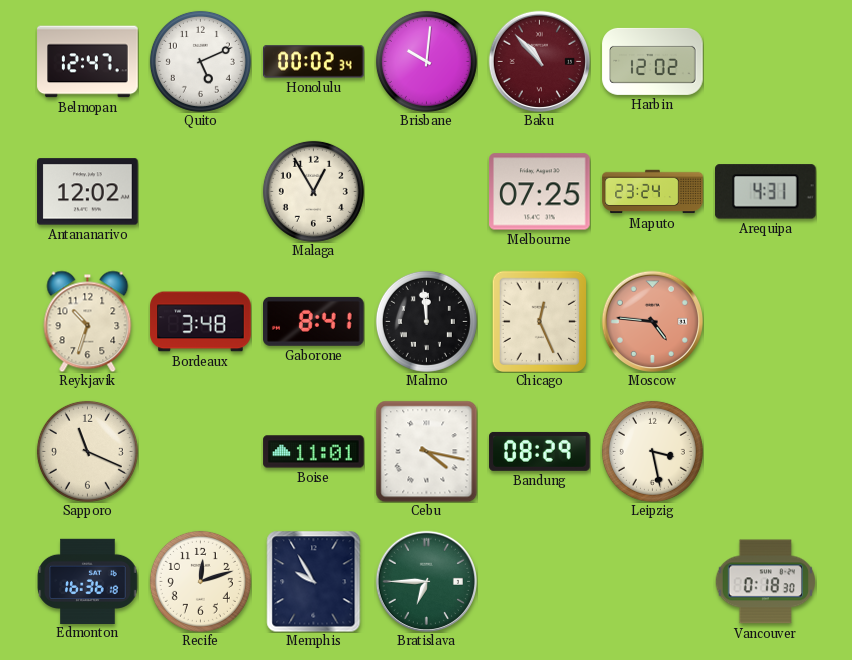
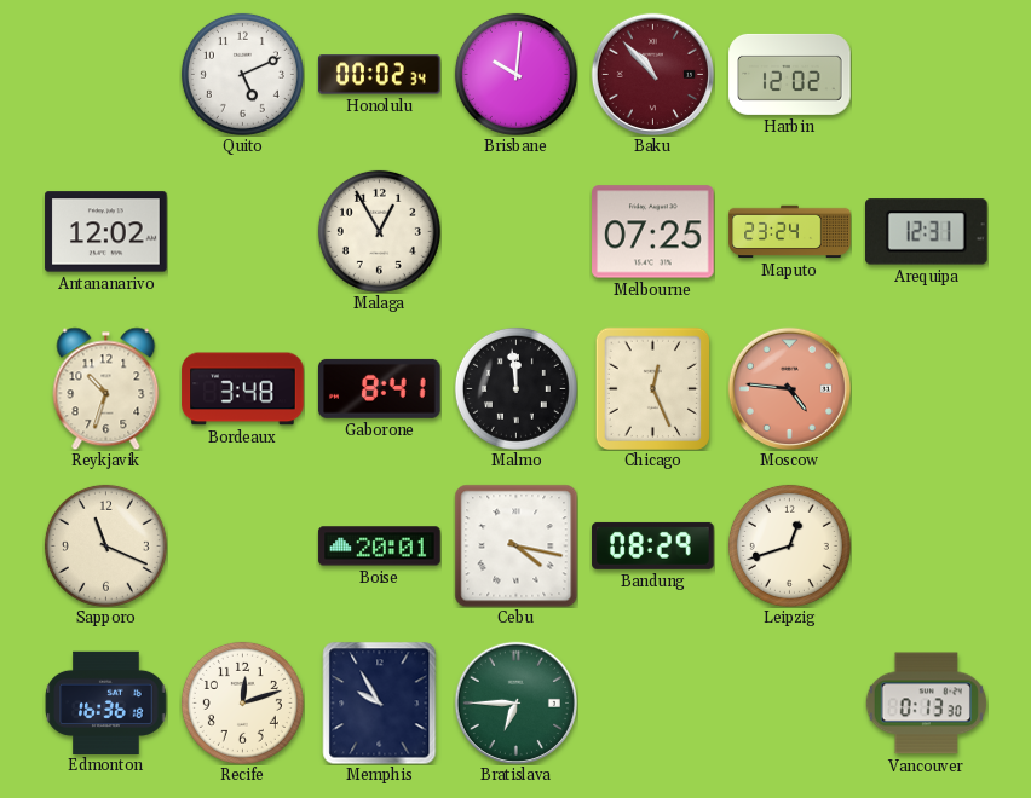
Belmopan: 12:47 -> none (88, 62)
Arequipa: 4:31 -> 12:31 (927, 232)
Boise: 11:01 -> 20:01 (380, 547)
Leipzig: 3:28 -> 12:42 (789, 545)
Vancouver: 0:18 -> 0:13 (926, 704)
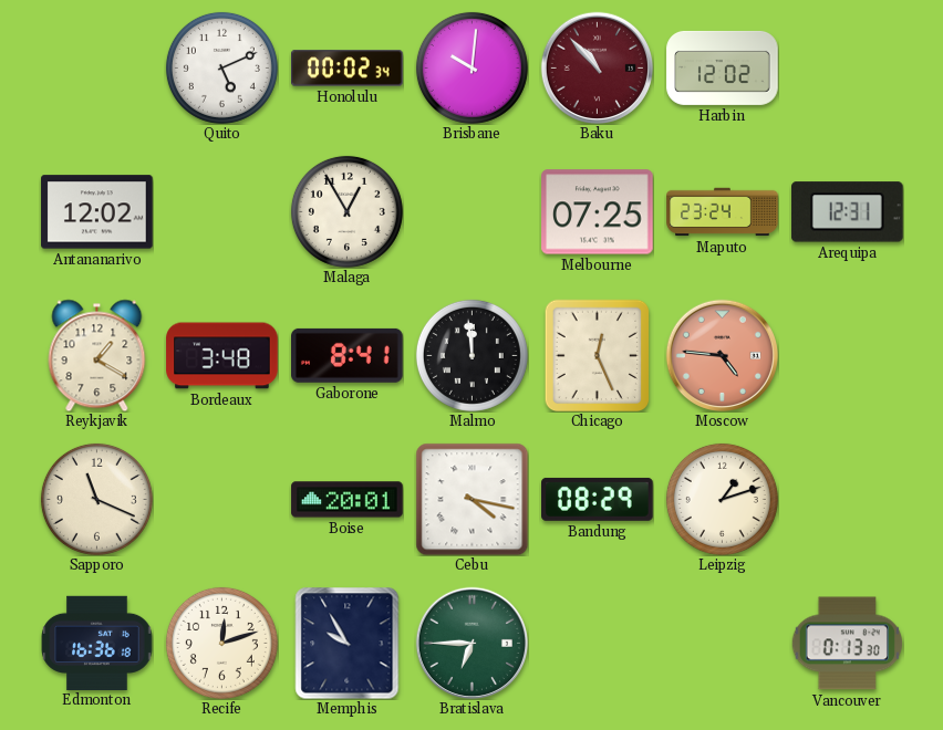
Reykjavik: 10:33 -> 1:20 (97, 355)
Leipzig: 12:42 -> 1:12 (722, 499)
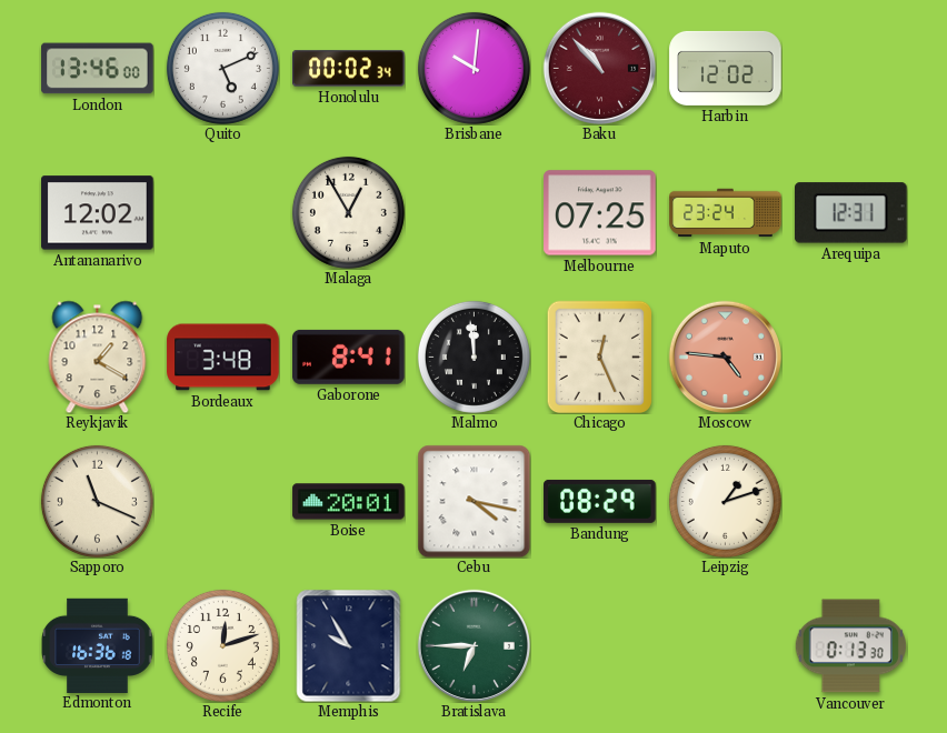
London: none -> 13:46 (98, 69)
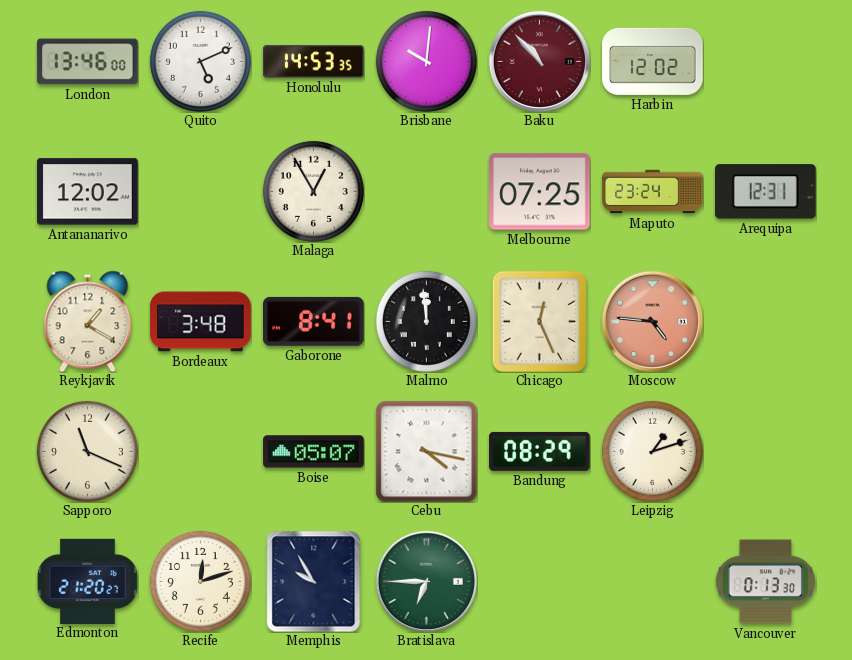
Honolulu: 00:02 -> 14:53 (314, 62)
Boise: 20:01 -> 05:07 (314, 452)
Edmonton: 16:36 -> 21:20 (87, 581)
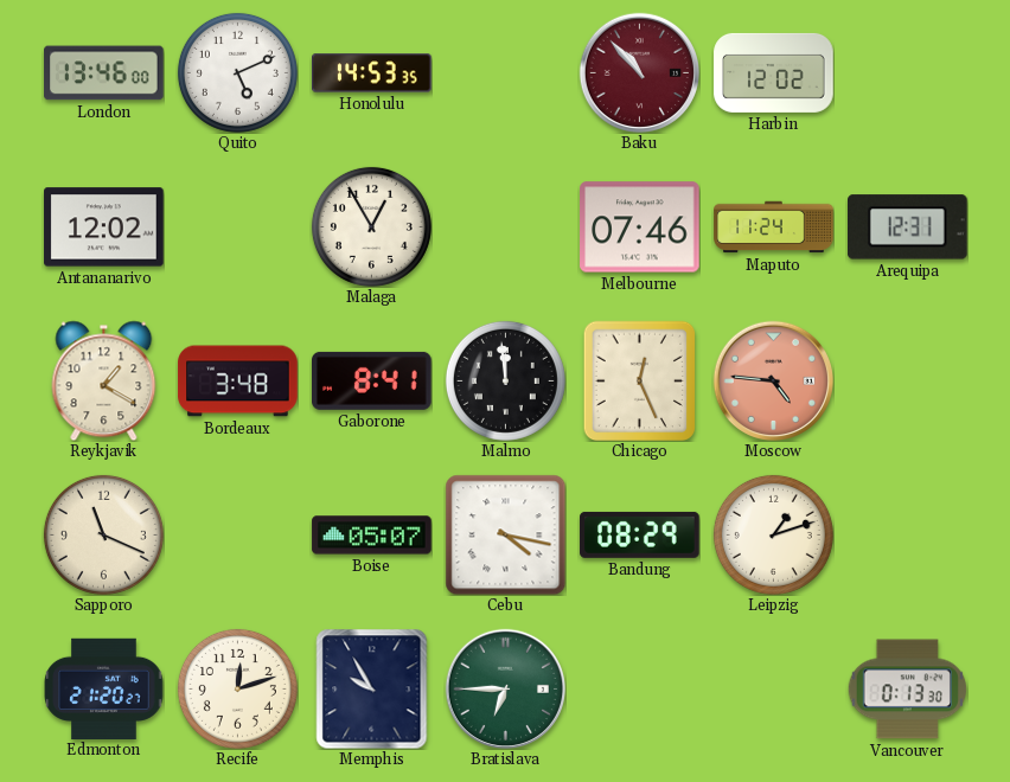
Brisbane: 10:01 -> none (426, 61)
Melbourne: 07:25 -> 07:46 (640, 227)
Maputo: 23:24 -> 11:24 (774, 227)
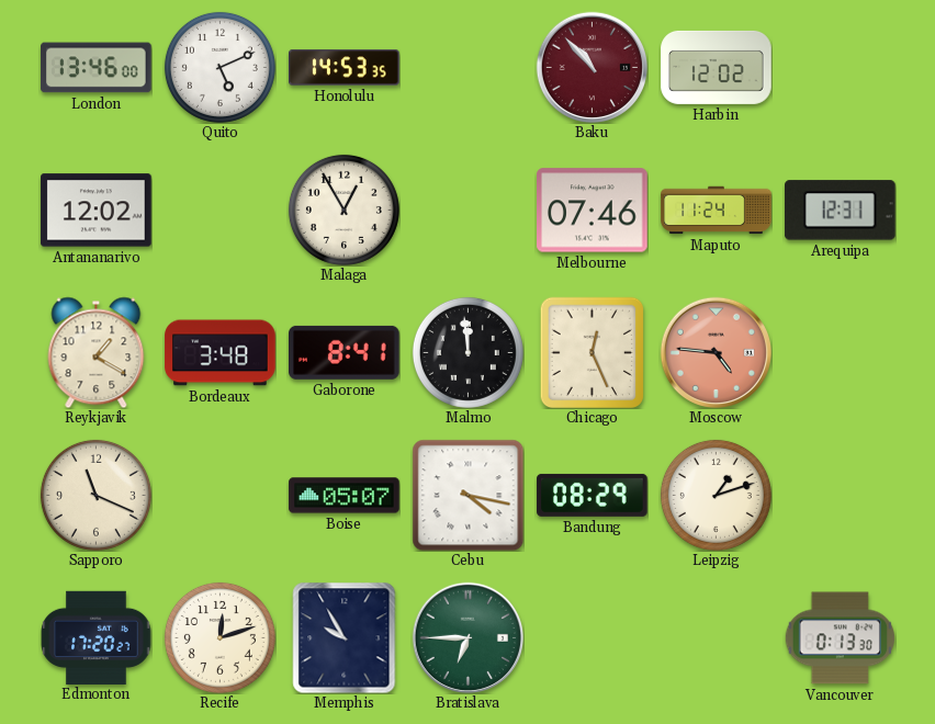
Edmonton: 21:20 -> 17:20 (95, 637)
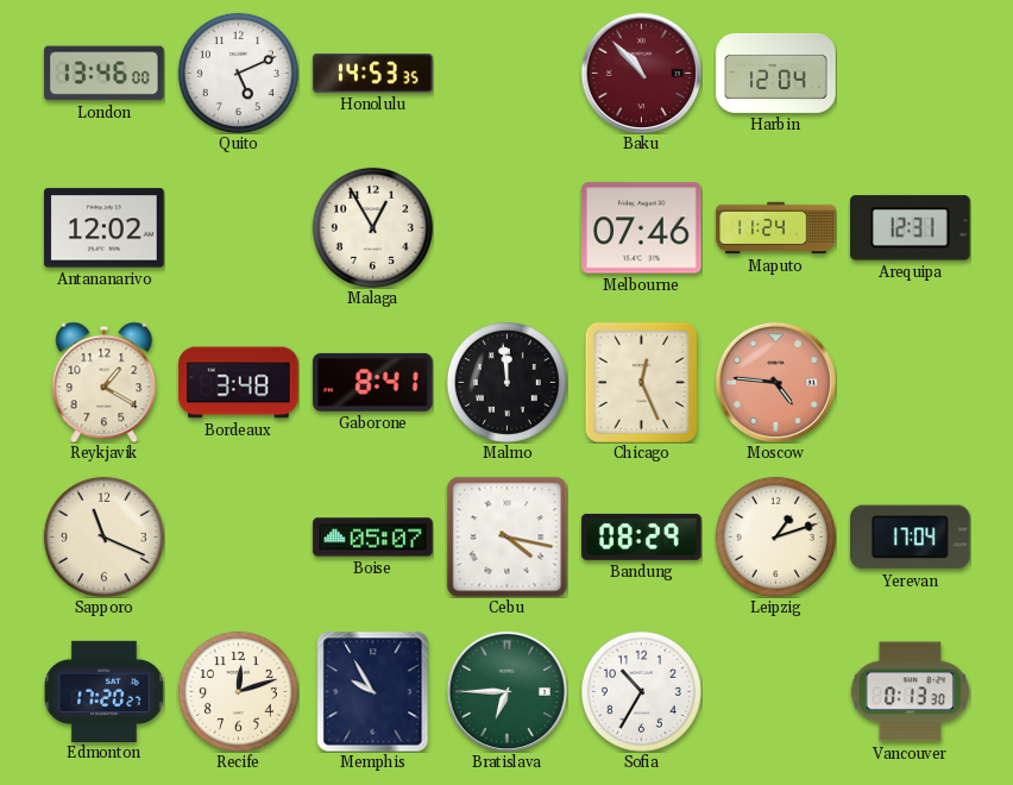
Harbin: 12:02 -> 12:04 (776, 73)
Yerevan: none -> 17:04 (911, 538)
Sofia: none -> 10:35 (641, 691)
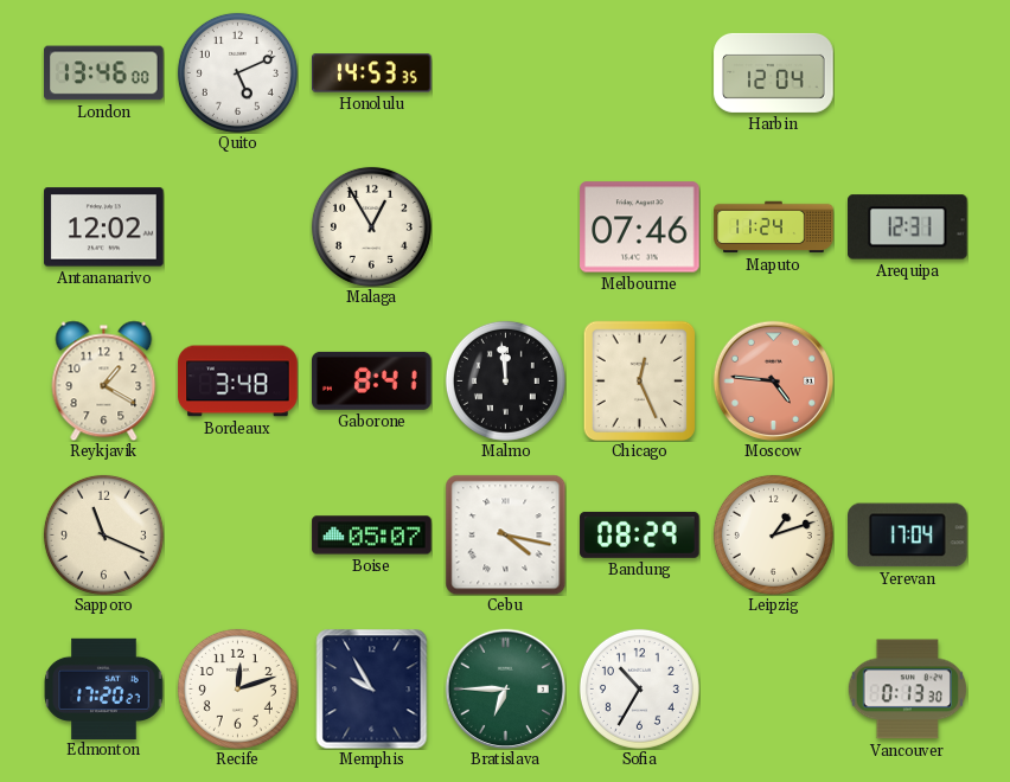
Baku: 10:53 -> none (641, 73)
